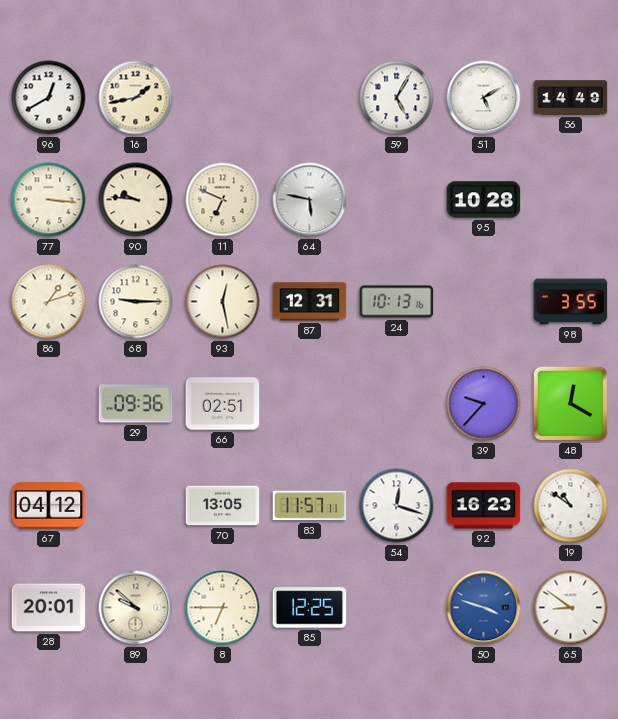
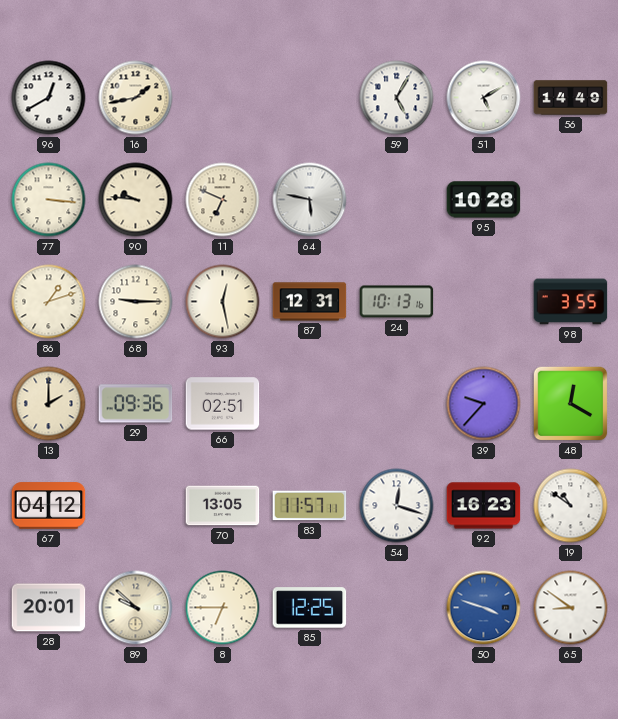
13: none -> 2:00 (49, 404)
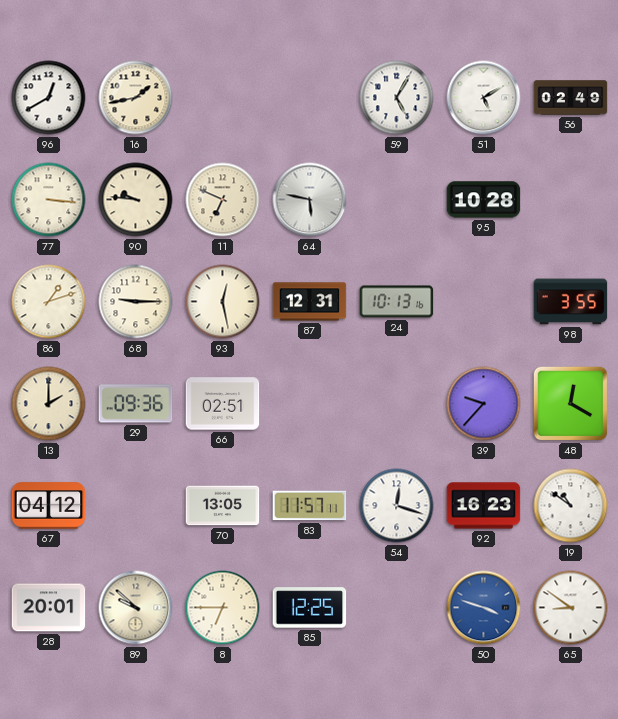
56: 14:49 -> 02:49 (571, 98)
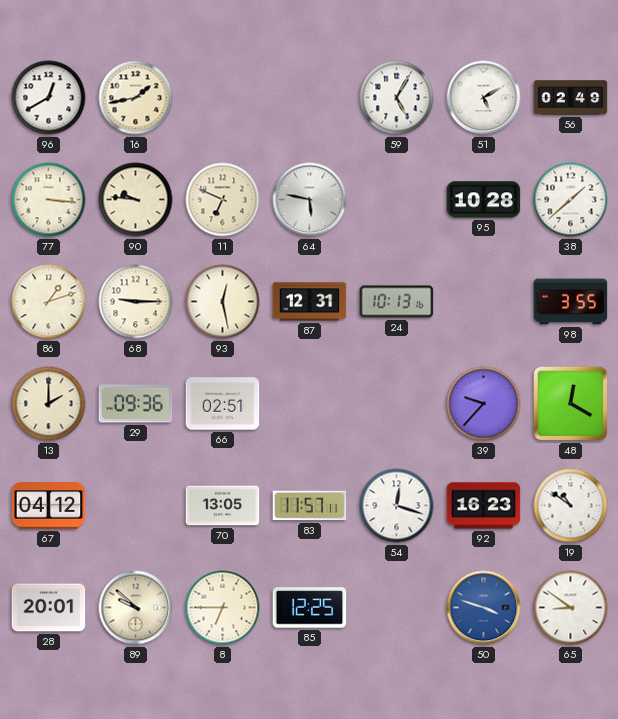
38: none -> 1:38 (571, 200)
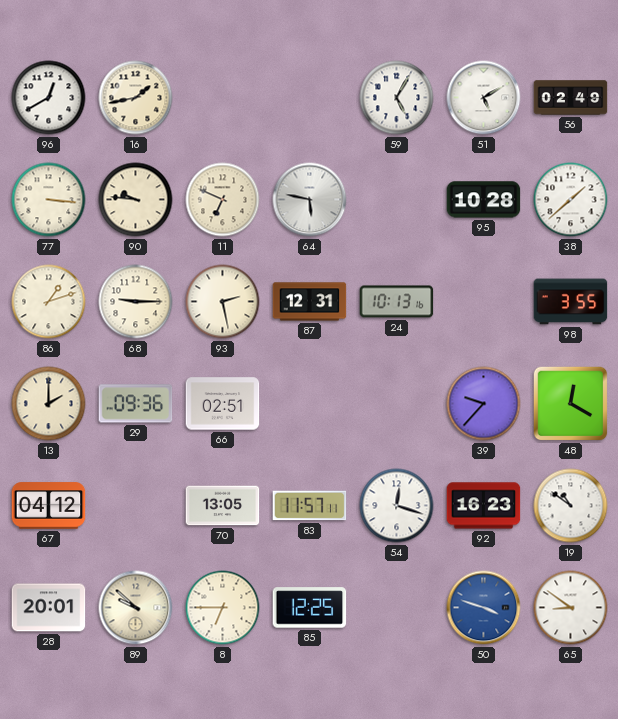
93: 12:28 -> 2:28 (223, 302)
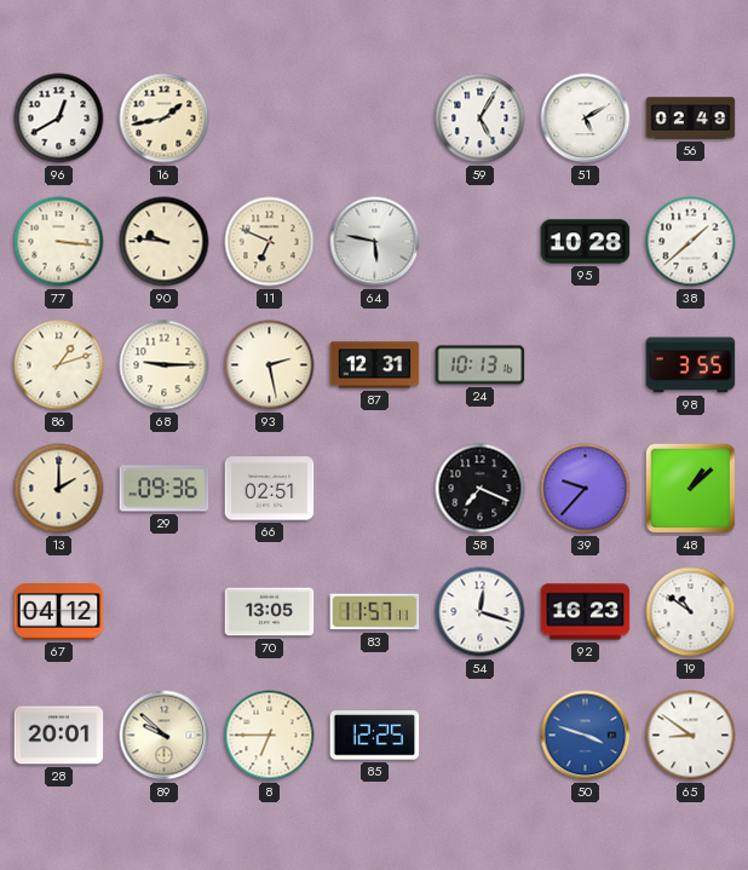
58: none -> 7:19 (481, 489)
48: 12:20 -> 1:08 (691, 489)
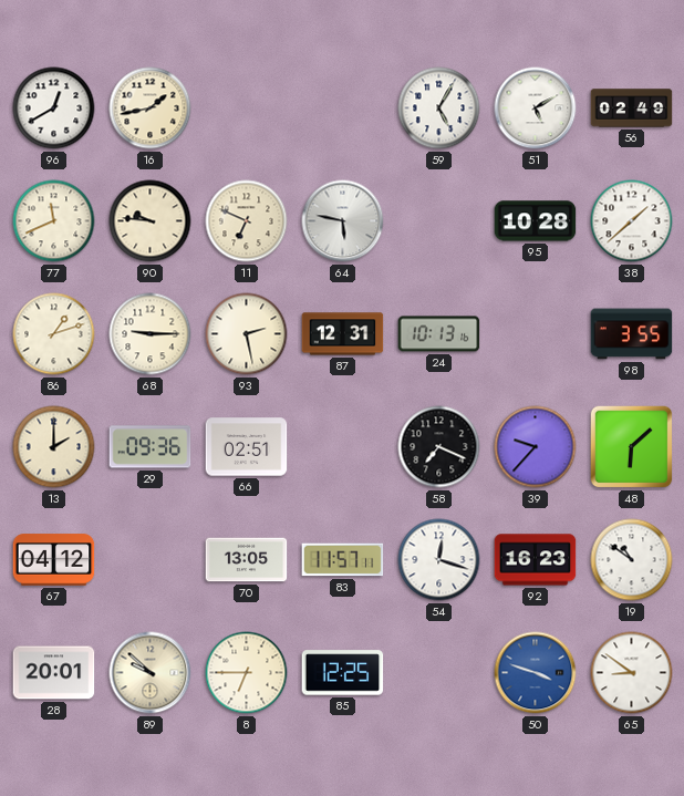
77: 3:16 -> 11:41 (54, 221)
48: 1:08 -> 6:08 (632, 447)
